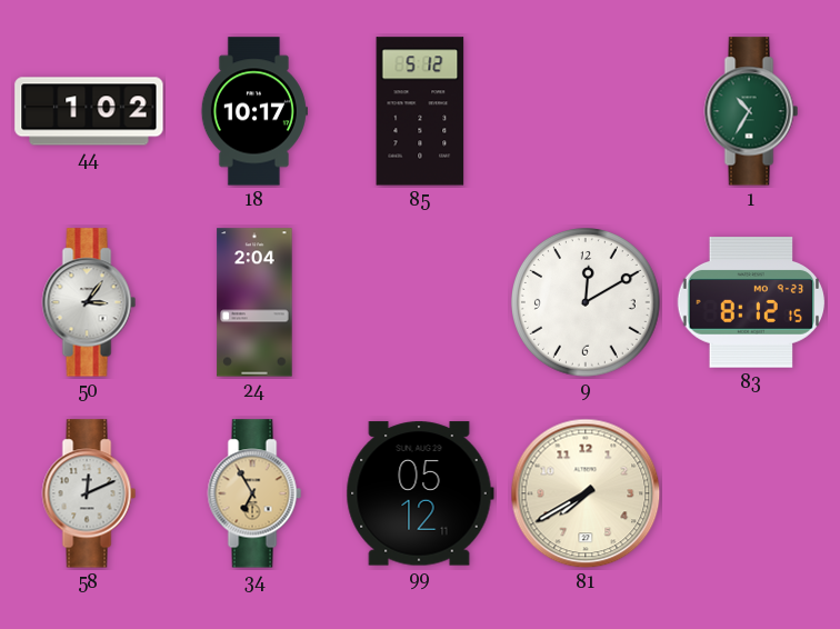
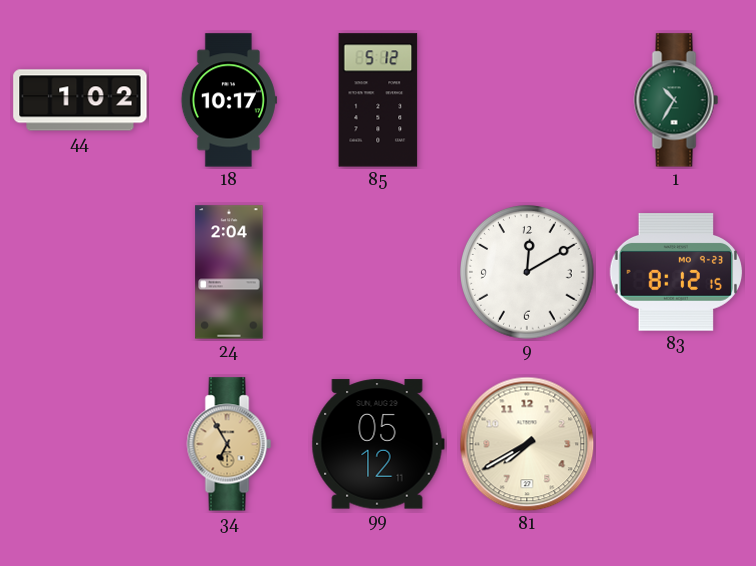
50: 3:06 -> none (89, 302)
58: 12:11 -> none (89, 493)
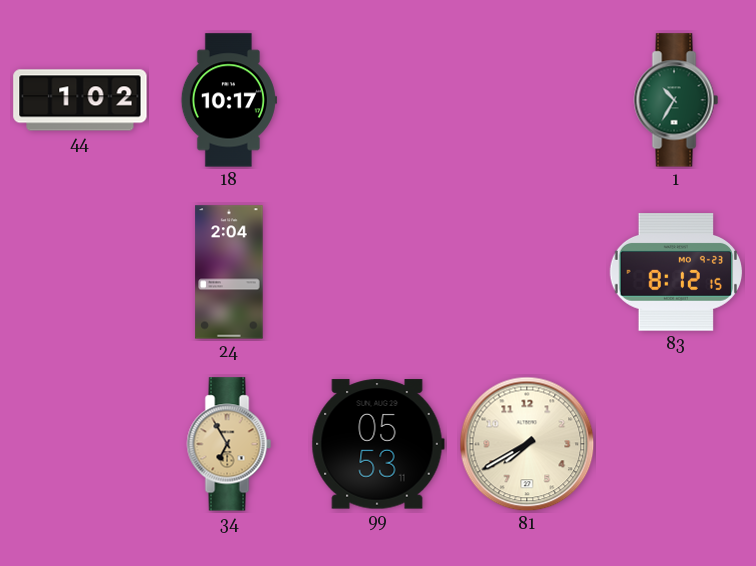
85: 5:12 -> none (378, 100)
9: 12:10 -> none (528, 273)
99: 05:12 -> 05:53 (378, 444)
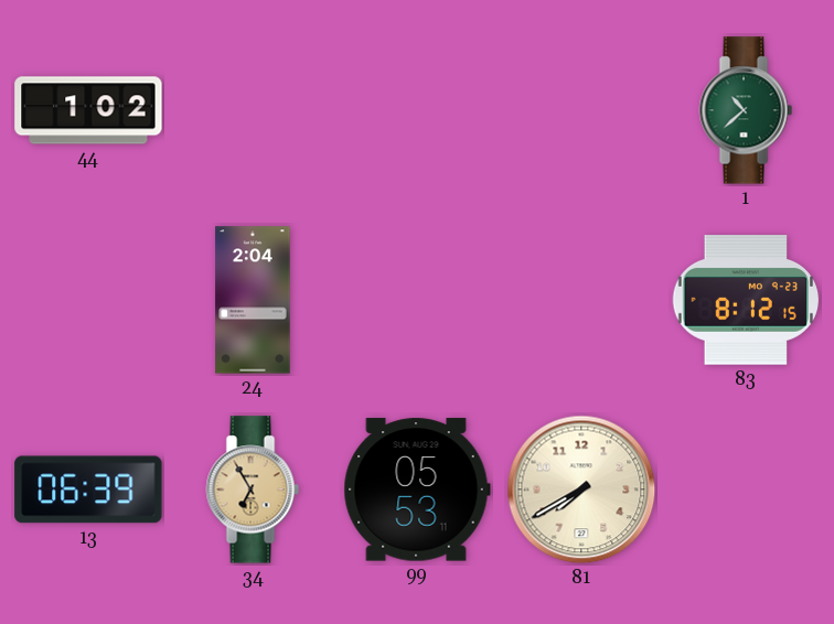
18: 10:17 -> none (229, 100)
1: 10:35 -> 10:38 (746, 110)
13: none -> 06:39 (88, 489)
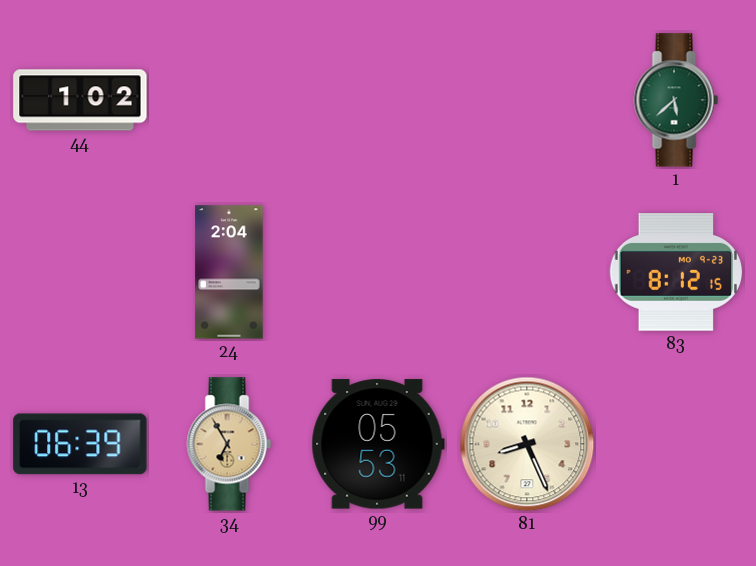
1: 10:38 -> 5:38 (676, 100)
81: 7:40 -> 8:26 (527, 444)
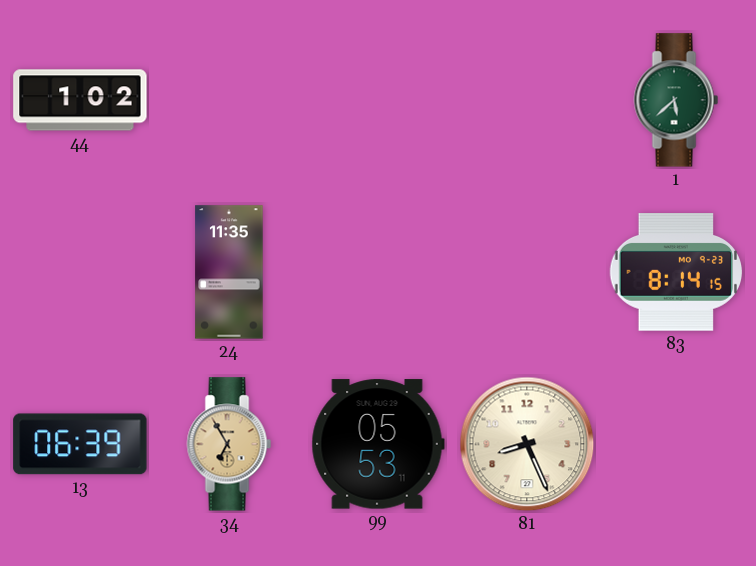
24: 2:04 -> 11:35 (229, 272)
83: 8:12 -> 8:14 (676, 272)
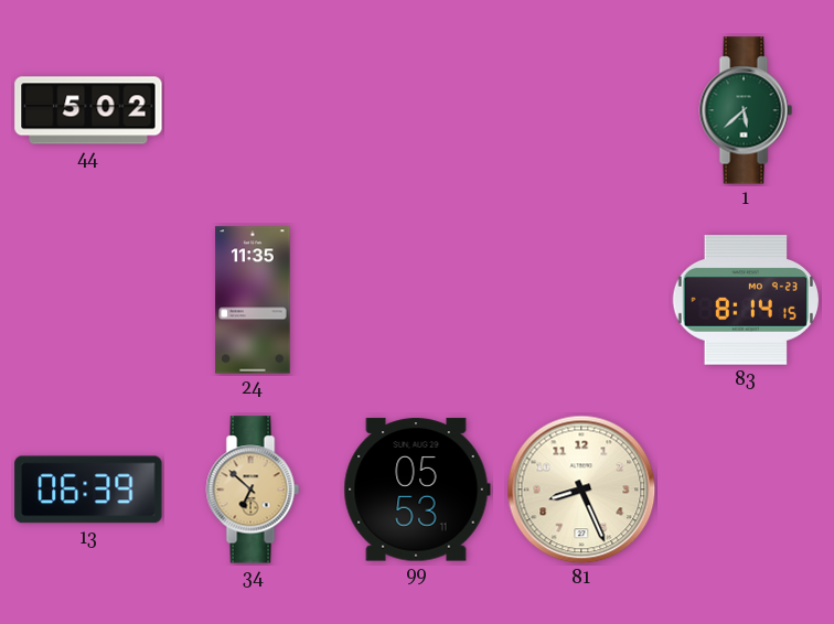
44: 1:02 -> 5:02 (88, 110)
34: 6:55 -> 6:52 (253, 489)
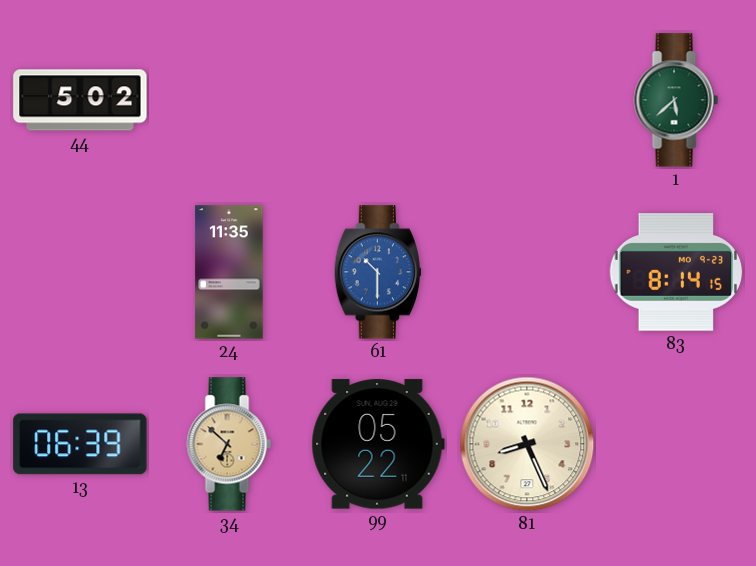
61: none -> 10:30 (377, 272)
99: 05:53 -> 05:22 (378, 444)
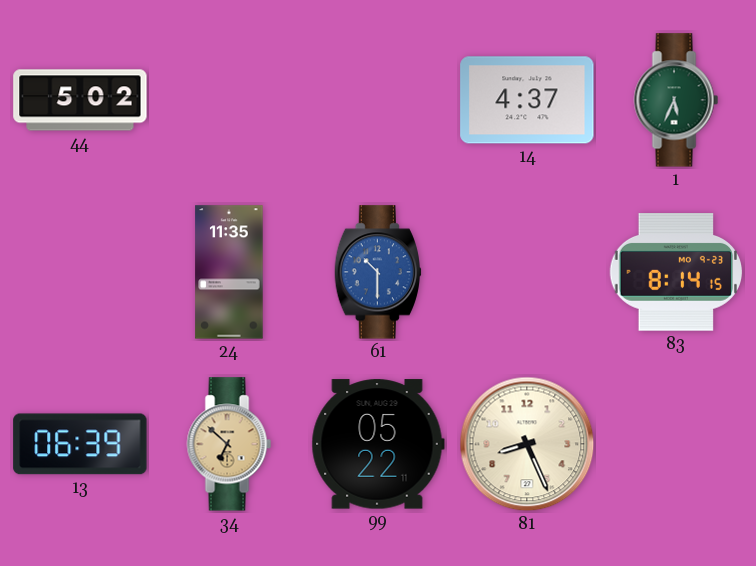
14: none -> 4:37 (527, 100)
1: 5:38 -> 5:34 (676, 100)
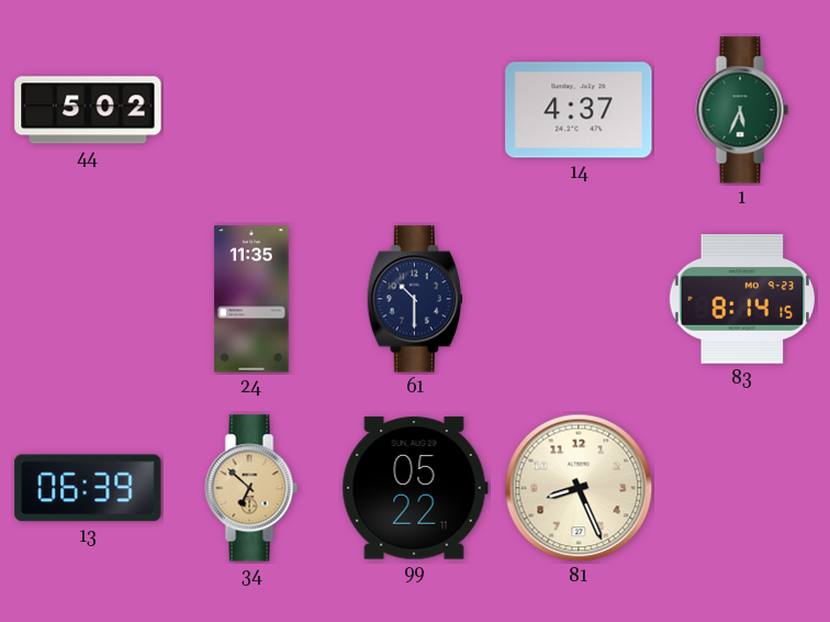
61 dial: blue -> navy (414, 299)
